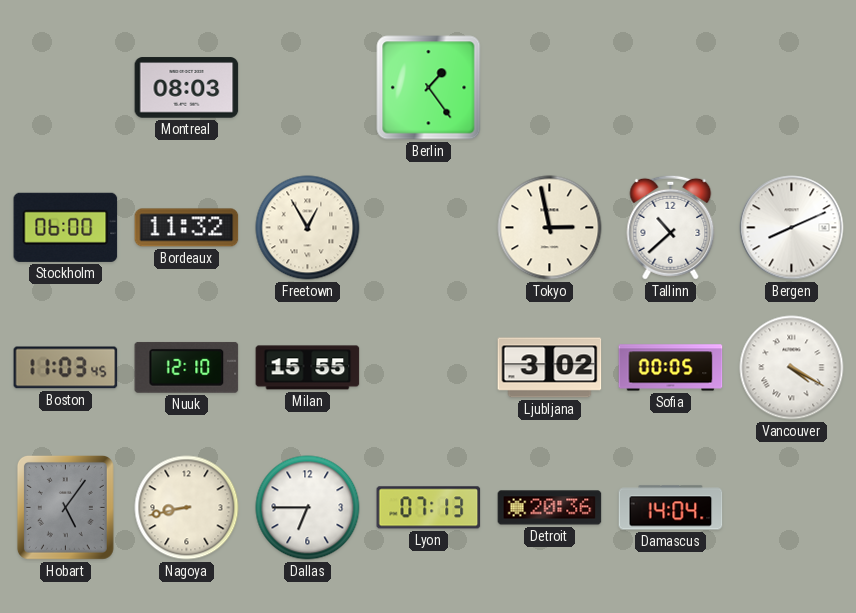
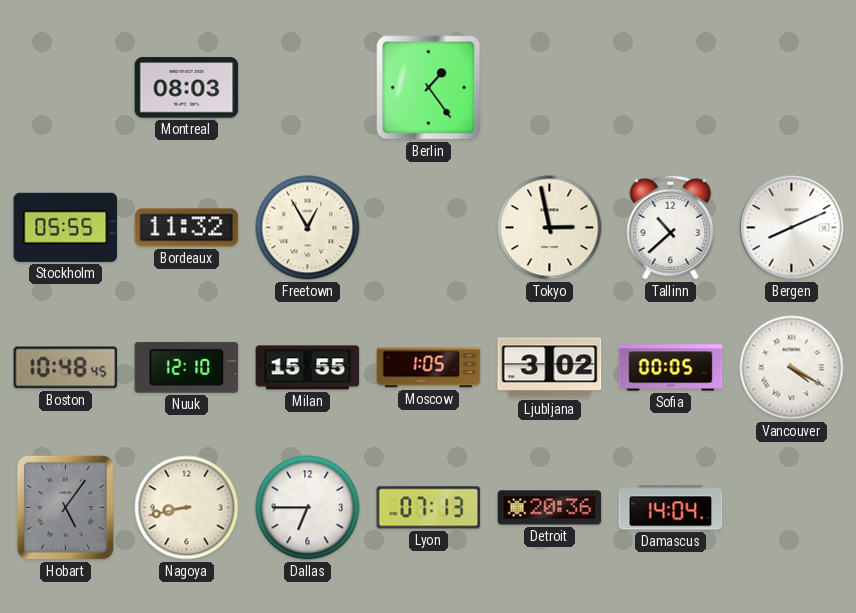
Stockholm: 06:00 -> 05:55 (66, 227)
Boston: 11:03 -> 10:48 (66, 368)
Moscow: none -> 1:05 (429, 368)
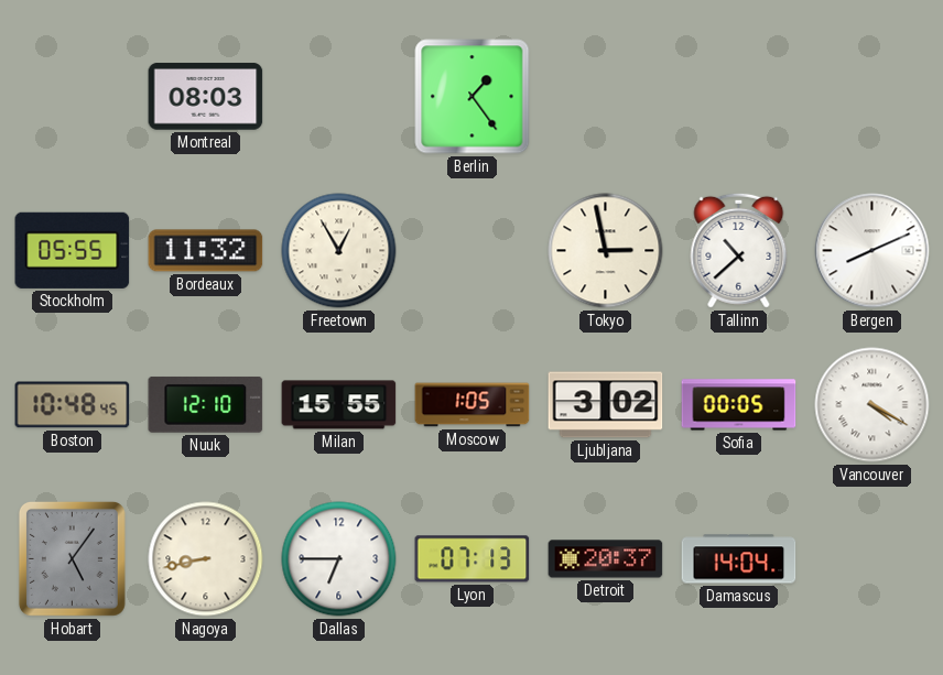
Detroit: 20:36 -> 20:37 (606, 559)
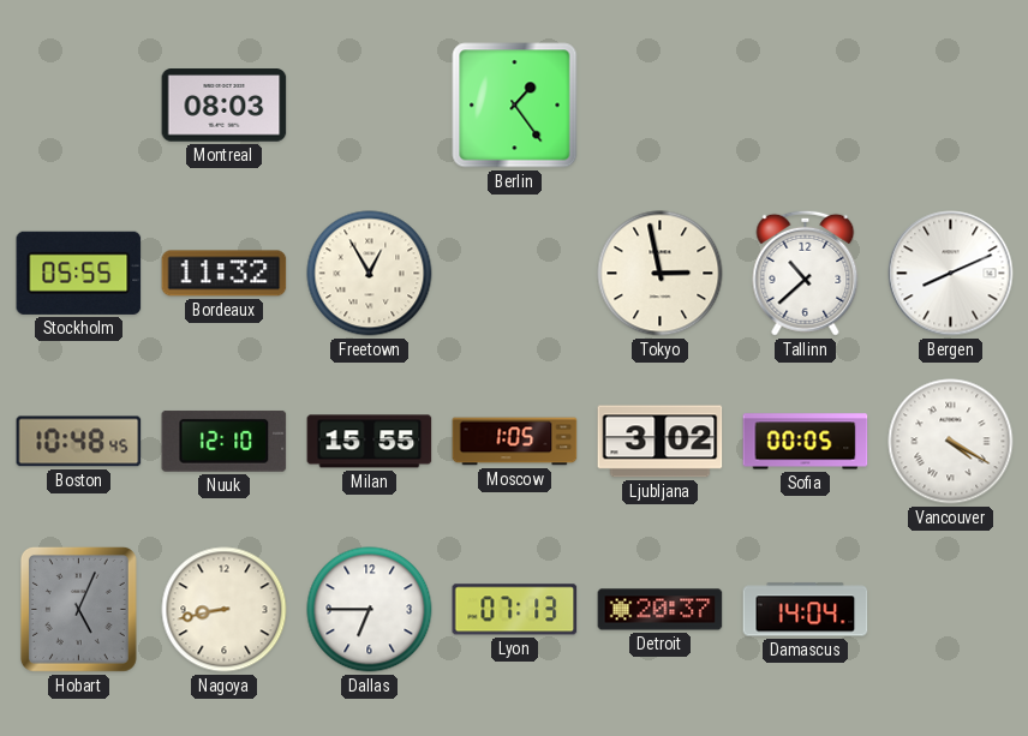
Hobart: 5:06 -> 5:04 (78, 609)
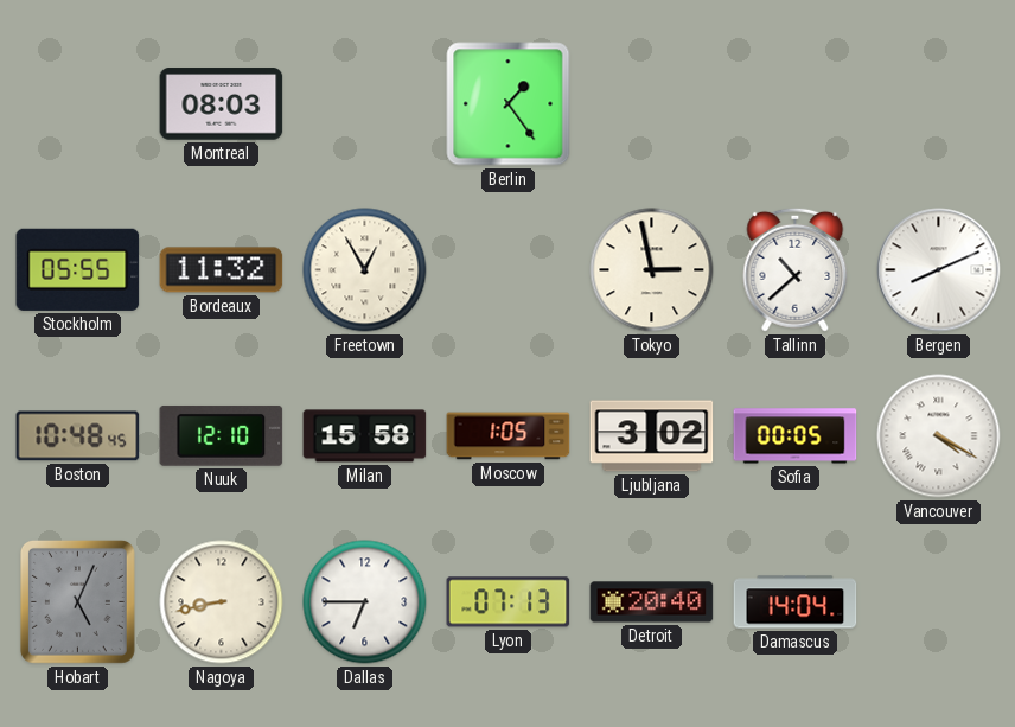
Milan: 15:55 -> 15:58 (365, 436)
Detroit: 20:37 -> 20:40 (652, 602)
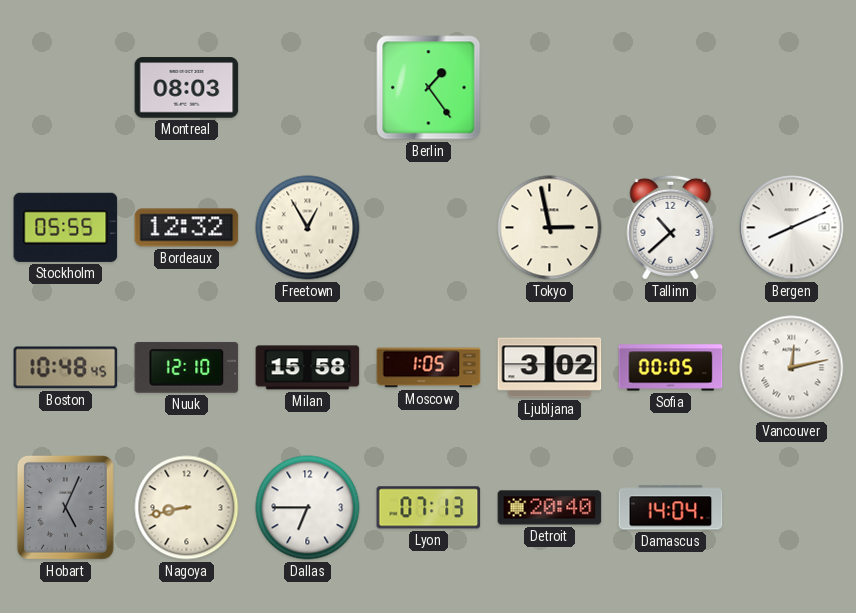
Bordeaux: 11:32 -> 12:32 (187, 228)
Vancouver: 4:20 -> 12:13 (792, 368)
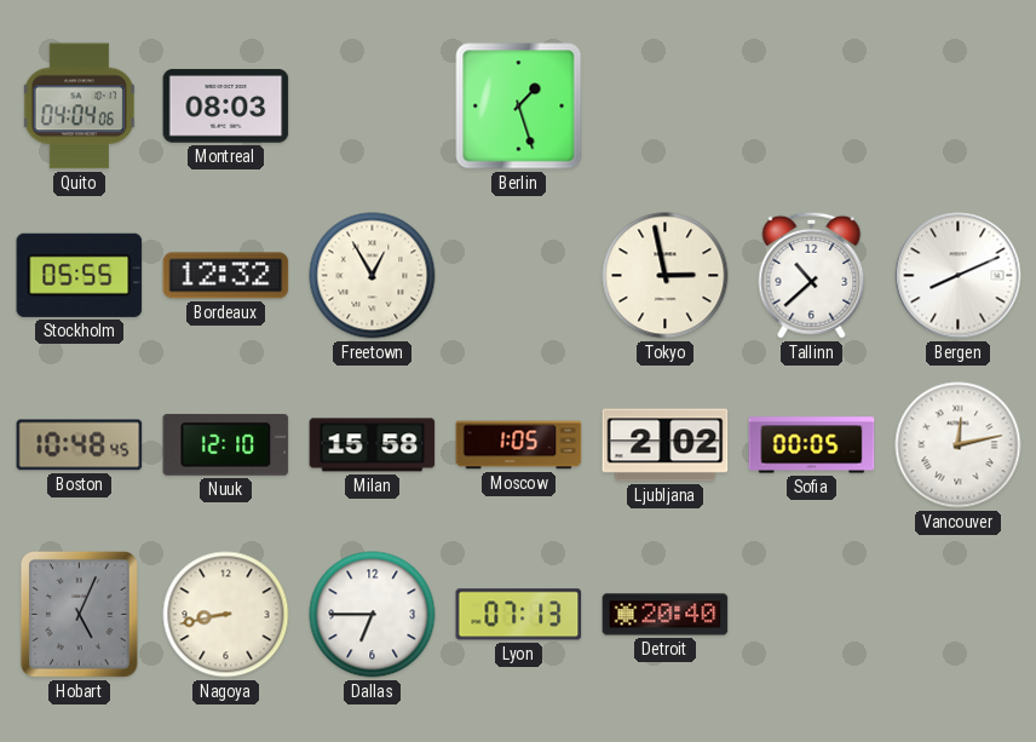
Quito: none -> 04:04 (79, 107)
Berlin: 1:24 -> 1:27 (519, 107)
Ljubljana: 3:02 -> 2:02 (666, 445)
Damascus: 14:04 -> none (671, 508)
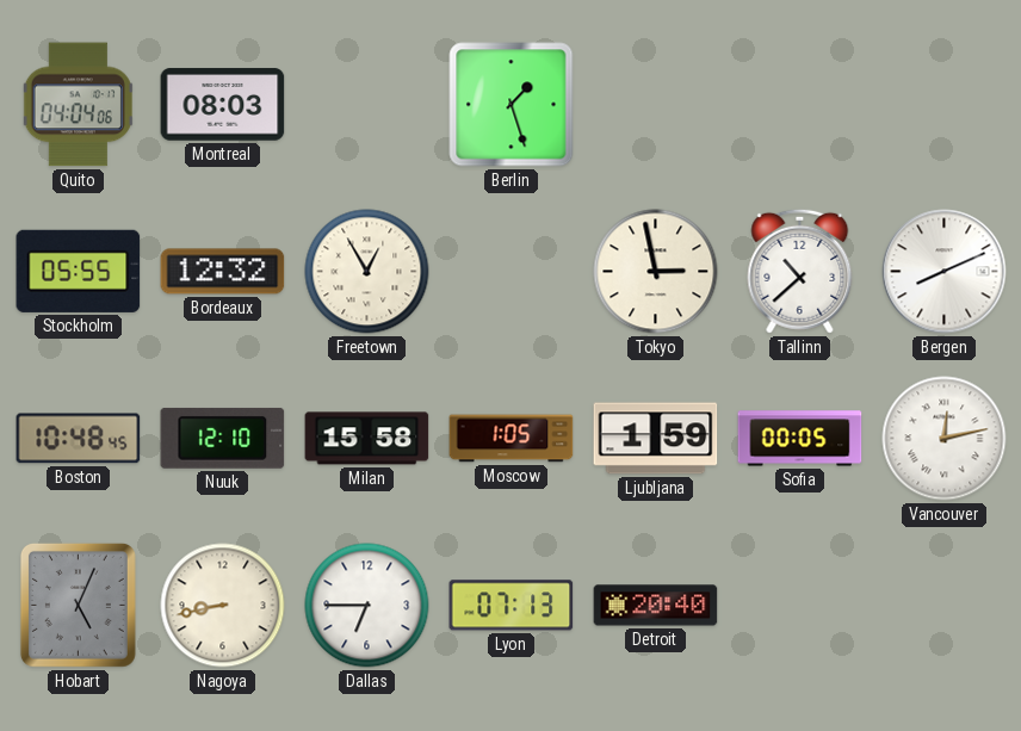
Ljubljana: 2:02 -> 1:59 (656, 439)
